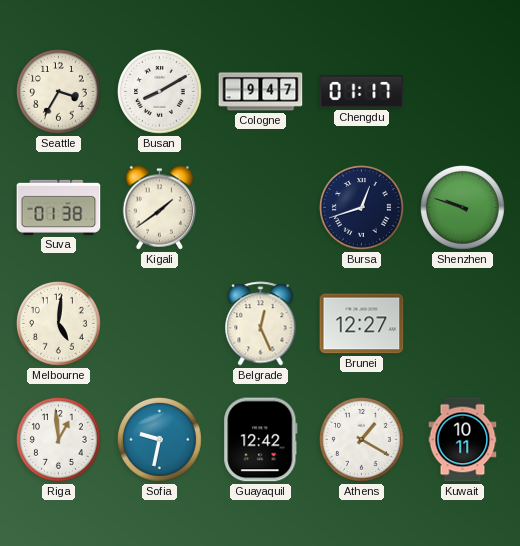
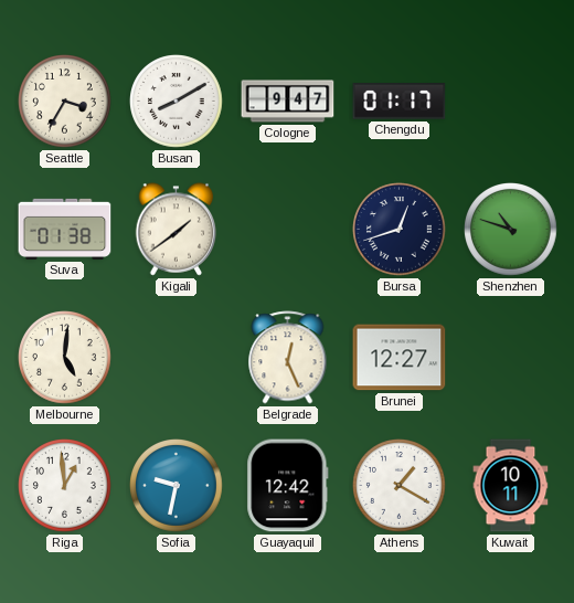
Shenzhen: 9:48 -> 10:48 (511, 230)
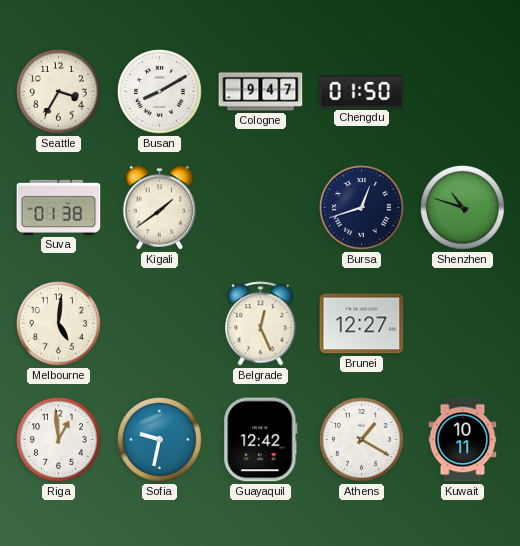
Chengdu: 01:17 -> 01:50 (362, 92)
